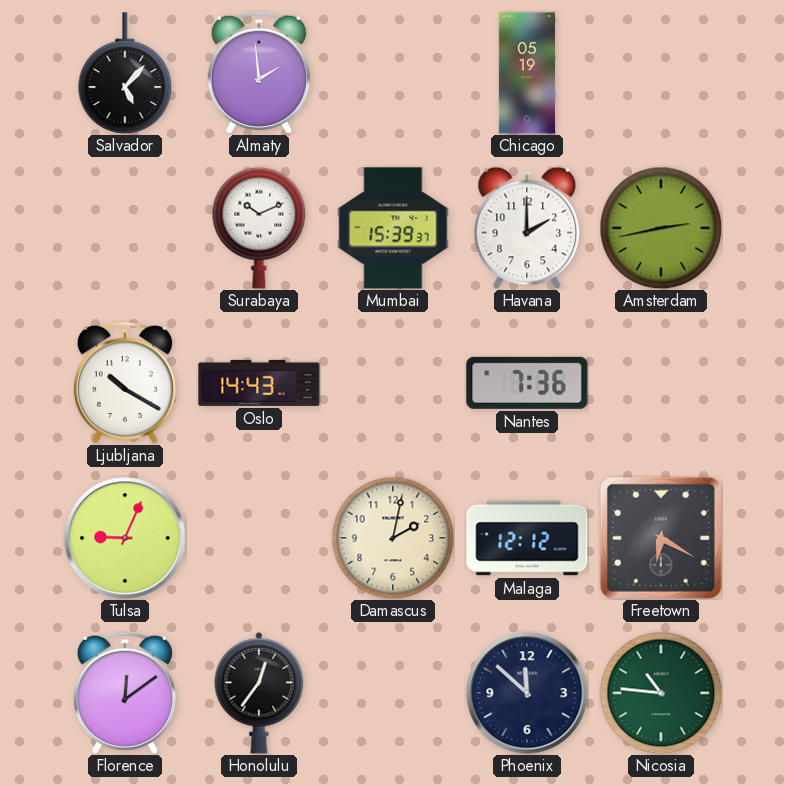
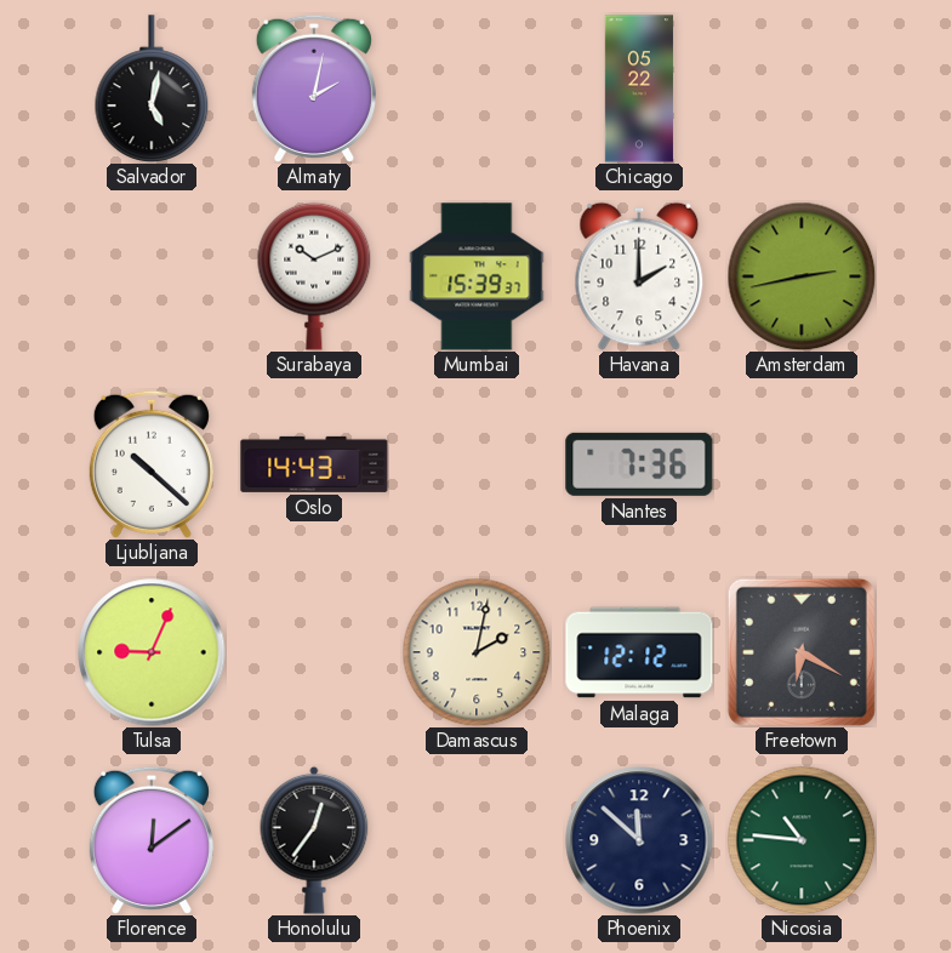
Salvador: 5:07 -> 5:02 (152, 89)
Almaty: 1:59 -> 2:02 (314, 89)
Chicago: 05:19 -> 05:22 (639, 89)
Ljubljana: 10:20 -> 10:22 (152, 464)
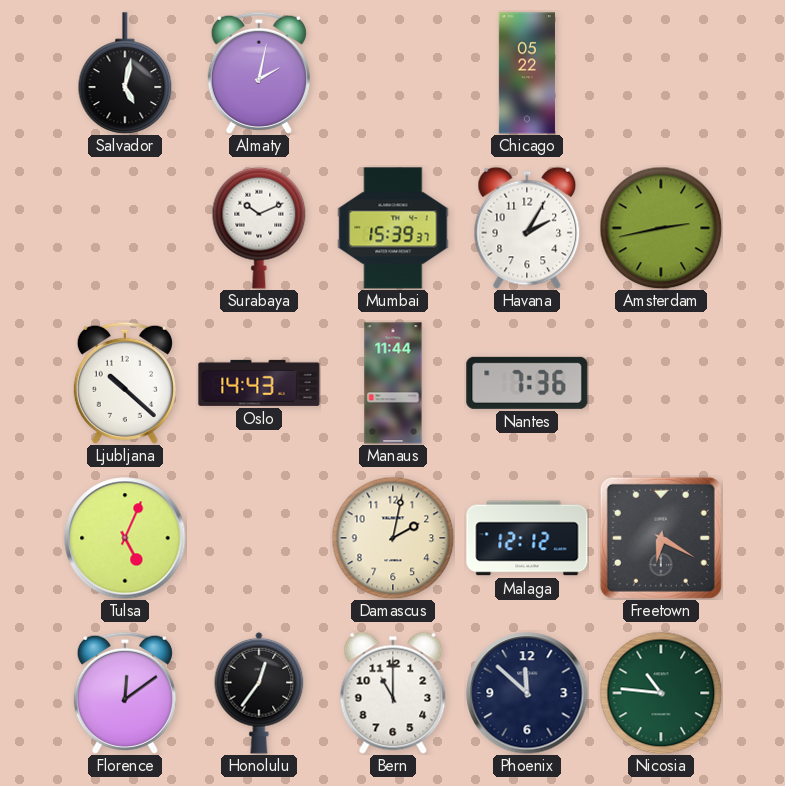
Havana: 2:00 -> 2:05 (527, 228)
Manaus: none -> 11:44 (393, 383)
Tulsa: 9:04 -> 5:04 (125, 538)
Bern: none -> 11:00 (393, 693)
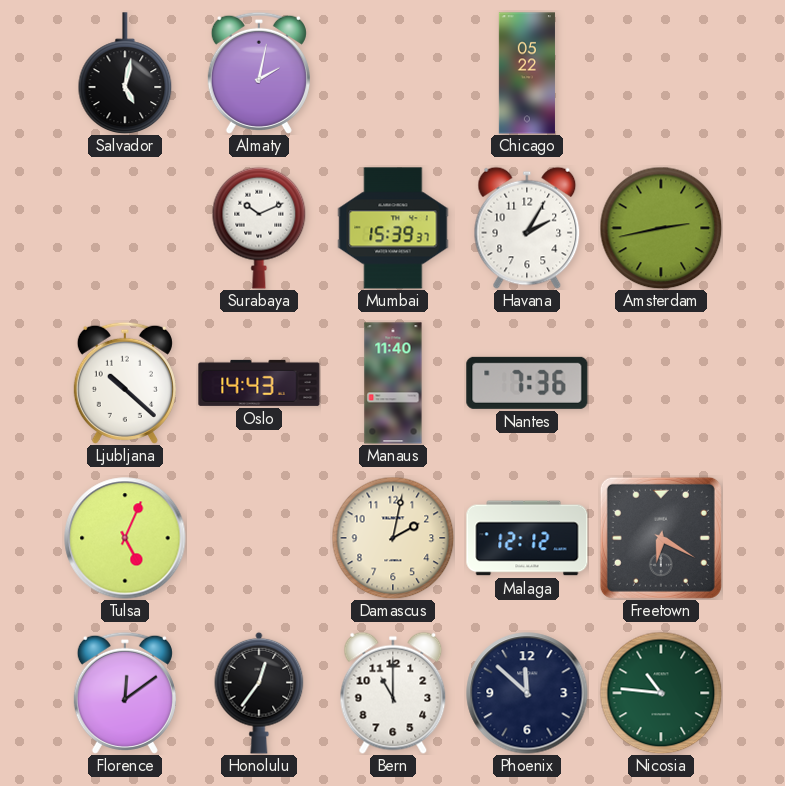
Manaus: 11:44 -> 11:40 (393, 383)
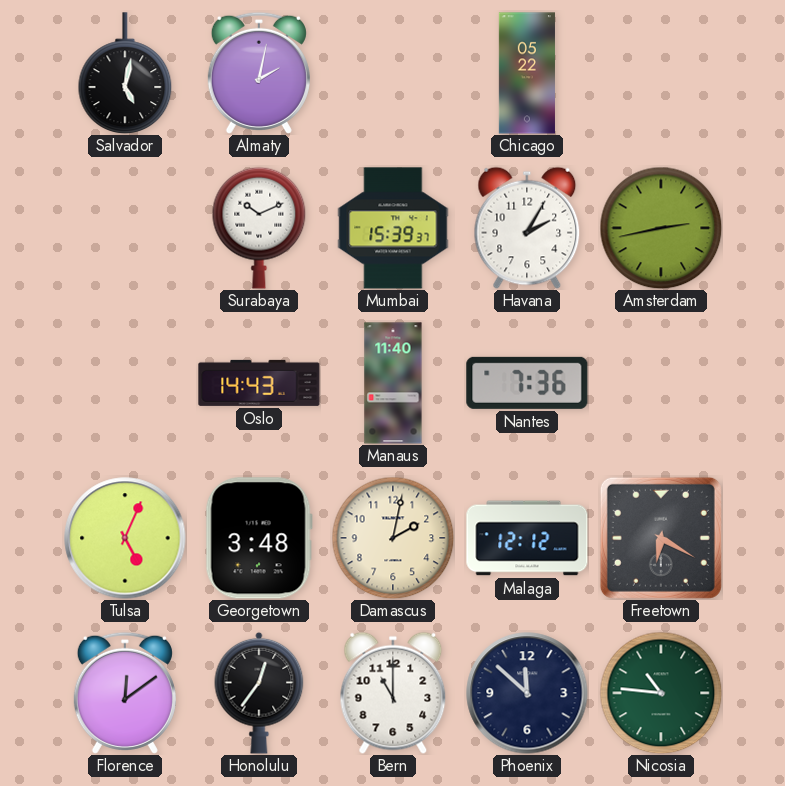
Ljubljana: 10:22 -> none (125, 383)
Georgetown: none -> 3:48 (259, 538)
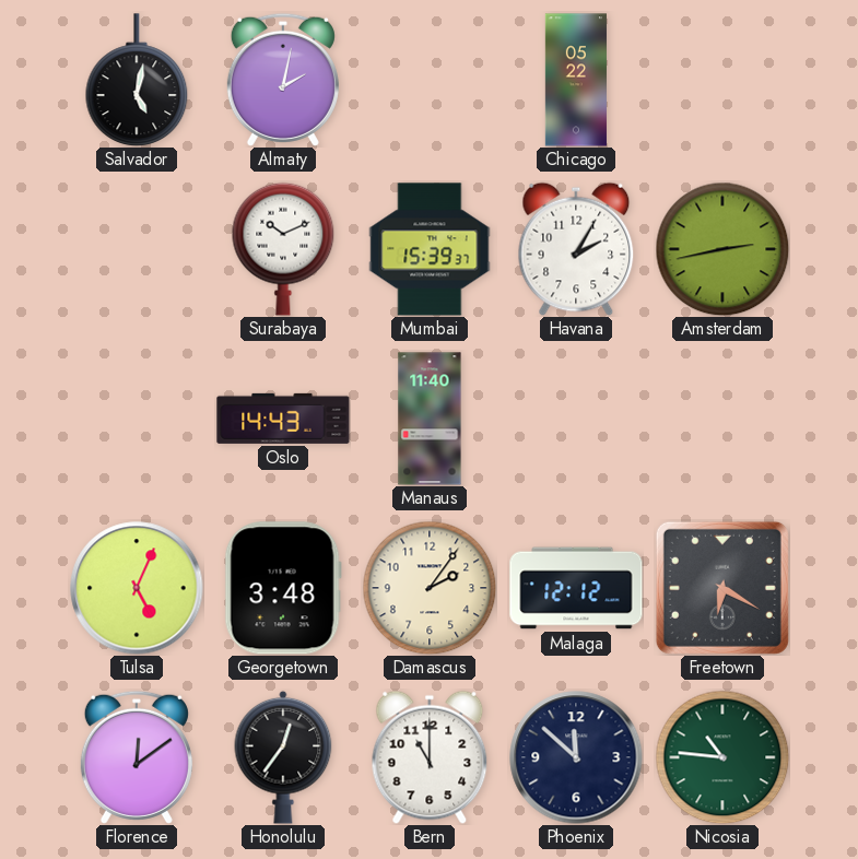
Nantes: 7:36 -> none (527, 383)
Damascus: 2:02 -> 2:06 (430, 588)
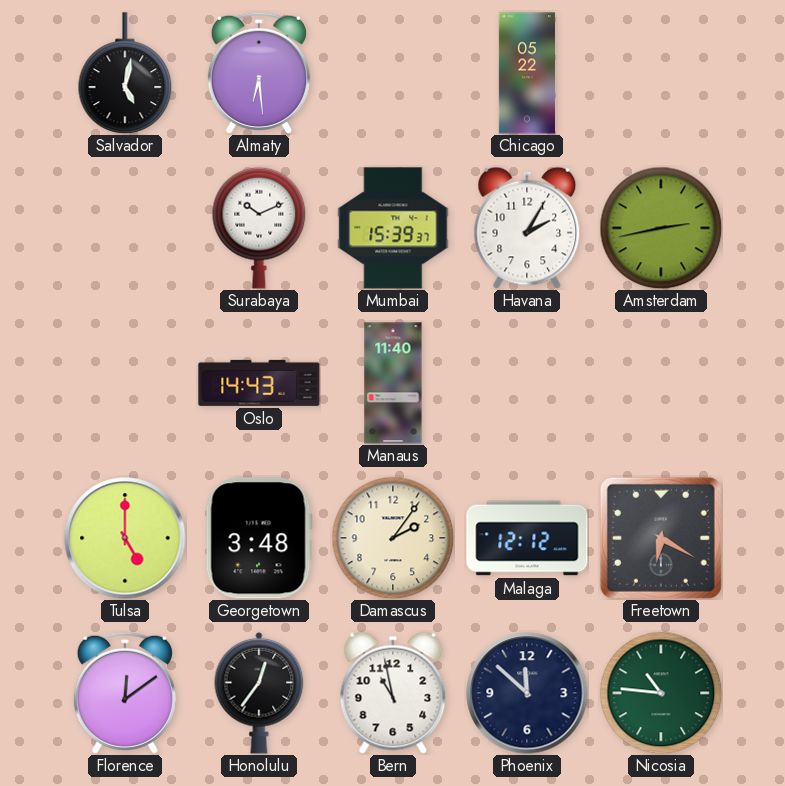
Almaty: 2:02 -> 6:29 (259, 73)
Tulsa: 5:04 -> 5:00 (125, 538)
Bern: 11:00 -> 10:58 (393, 693)
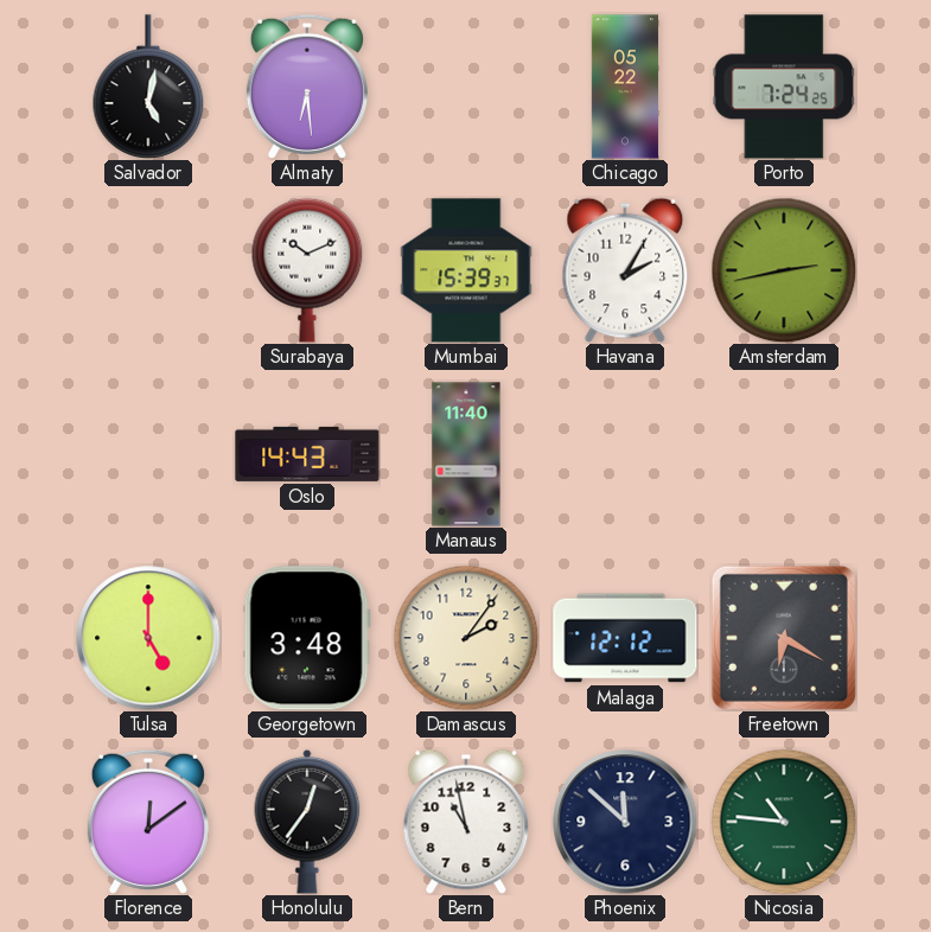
Porto: none -> 7:24 (784, 87)
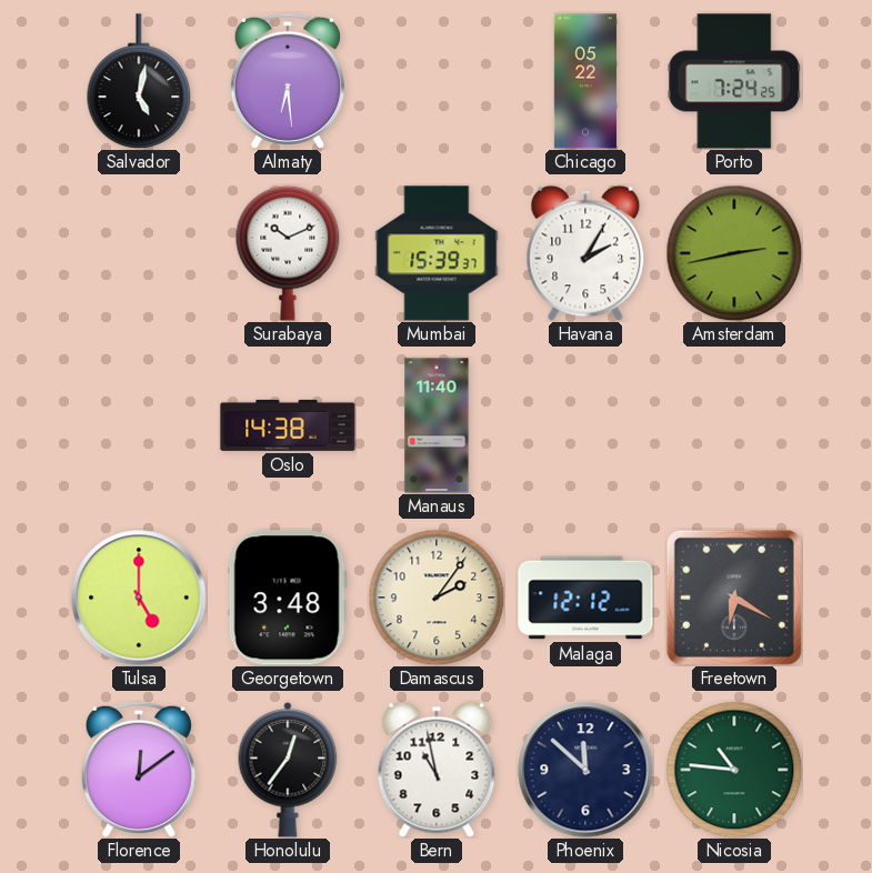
Oslo: 14:43 -> 14:38 (288, 425)
